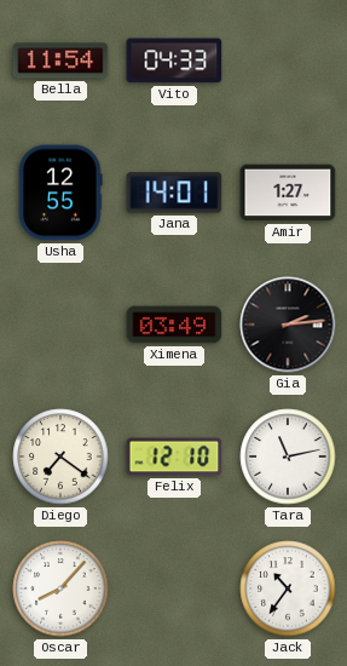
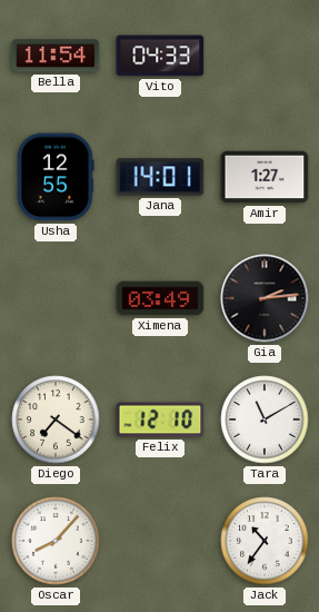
Tara: 11:13 -> 11:10 (265, 419)
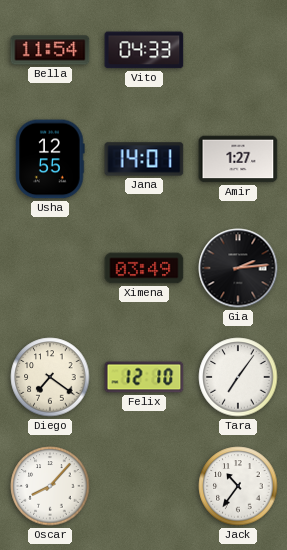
Tara: 11:10 -> 7:06 (238, 377)
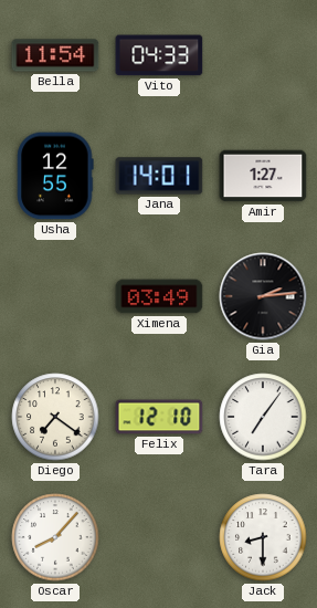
Jack: 10:36 -> 8:30 (263, 537)
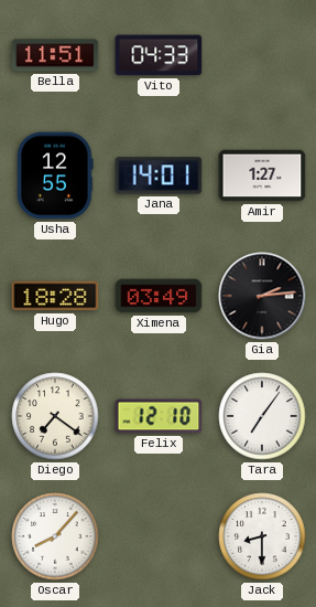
Bella: 11:54 -> 11:51 (55, 55)
Hugo: none -> 18:28 (55, 296)
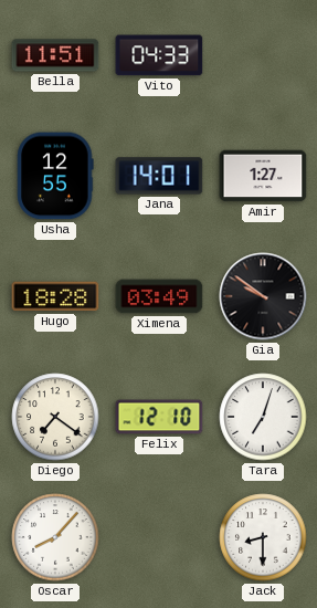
Gia: 2:14 -> 9:51 (263, 296)
Tara: 7:06 -> 7:03 (263, 417)
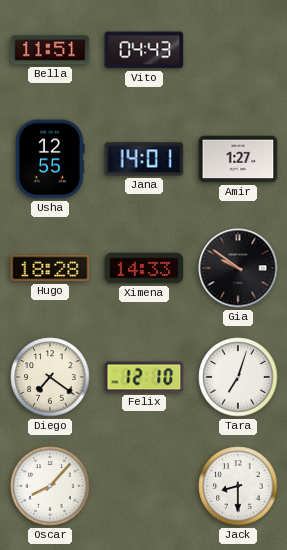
Vito: 04:33 -> 04:43 (144, 50)
Ximena: 03:49 -> 14:33 (144, 268)
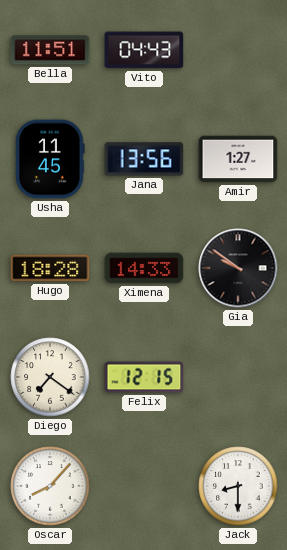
Usha: 12:55 -> 11:45 (50, 159)
Jana: 14:01 -> 13:56 (144, 159)
Felix: 12:10 -> 12:15 (144, 377)
Tara: 7:03 -> none (238, 377)
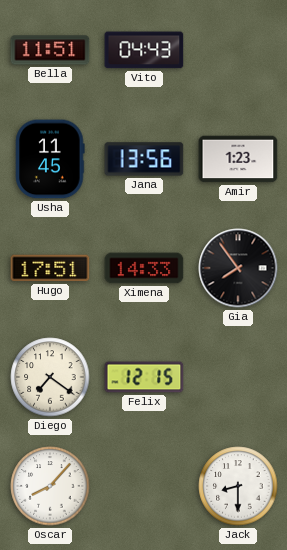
Amir: 1:27 -> 1:23 (238, 159)
Hugo: 18:28 -> 17:51 (50, 268)
Gia: 9:51 -> 7:54 (238, 268)
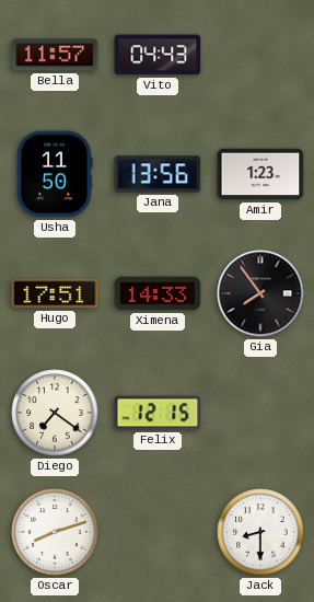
Bella: 11:51 -> 11:57 (55, 55)
Usha: 11:45 -> 11:50 (55, 174)
Oscar: 8:07 -> 8:12 (55, 532)
